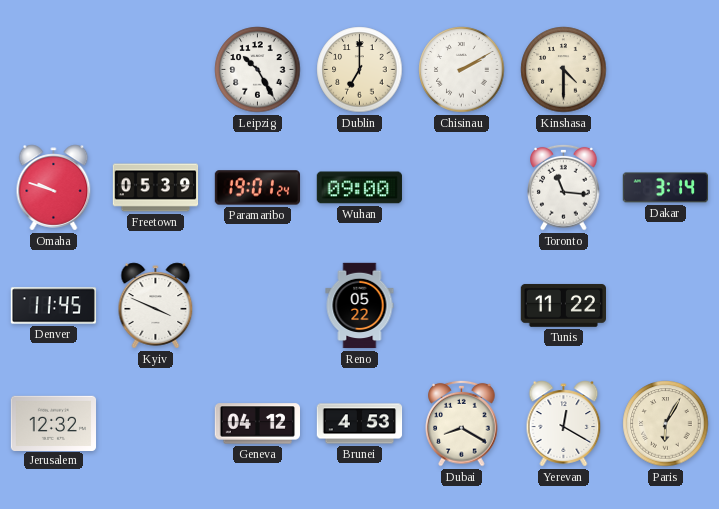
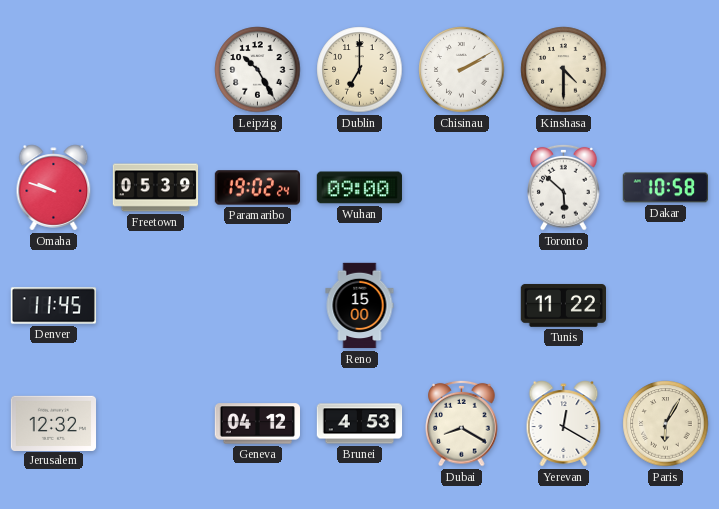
Paramaribo: 19:01 -> 19:02 (258, 188)
Toronto: 11:16 -> 5:52 (564, 187)
Dakar: 3:14 -> 10:58 (665, 188)
Kyiv: 3:49 -> none (156, 306)
Reno: 05:22 -> 15:00 (360, 306)
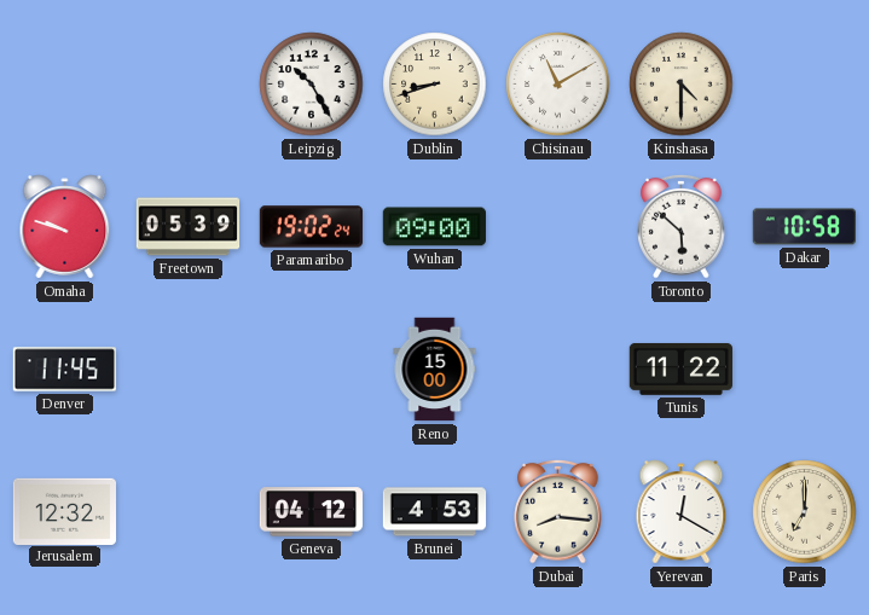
Dublin: 7:00 -> 8:42 (435, 85)
Chisinau: 2:10 -> 11:10 (558, 85)
Dubai: 8:20 -> 8:16 (558, 511)
Paris: 6:05 -> 7:00 (805, 512)
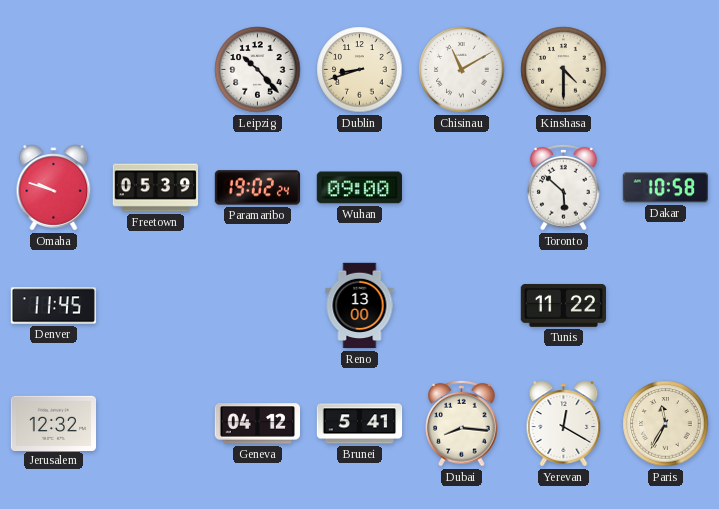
Leipzig: 10:25 -> 10:23 (258, 70)
Reno: 15:00 -> 13:00 (360, 306)
Brunei: 4:53 -> 5:41 (360, 424)
Paris: 7:00 -> 11:35 (666, 424)
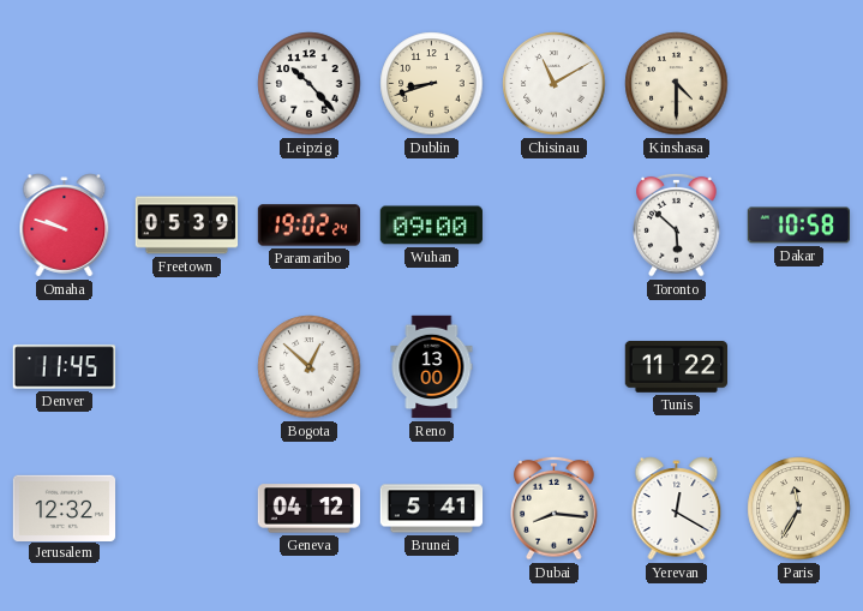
Bogota: none -> 12:52 (310, 367)
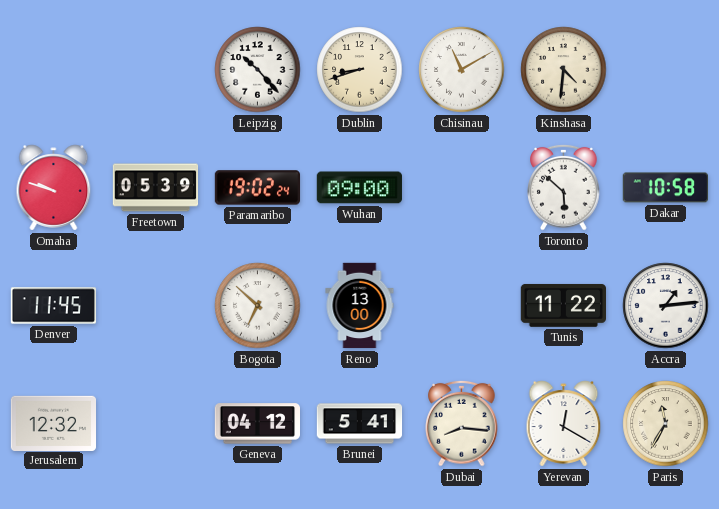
Kinshasa: 4:30 -> 4:31 (564, 70)
Bogota: 12:52 -> 6:52 (258, 306)
Accra: none -> 1:14 (666, 306)
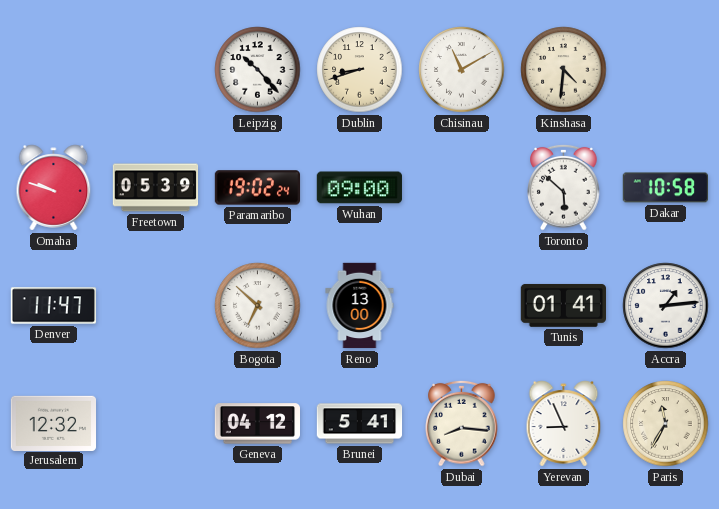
Denver: 11:45 -> 11:47 (54, 306)
Tunis: 11:22 -> 01:41 (563, 306)
Yerevan: 12:20 -> 8:56 (564, 424)
